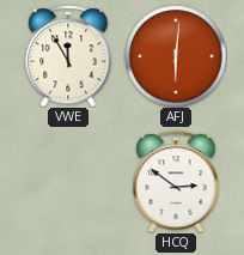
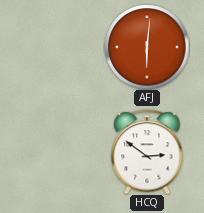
VWE: 11:55 -> none (68, 56)
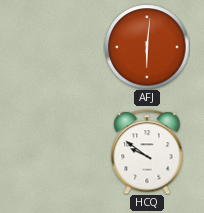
HCQ: 2:51 -> 9:51 (147, 152)
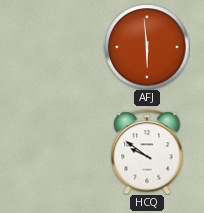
AFJ: 6:01 -> 5:59 (147, 47)
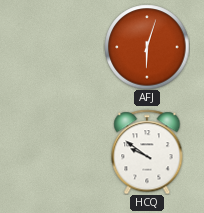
AFJ: 5:59 -> 6:03 (147, 47)
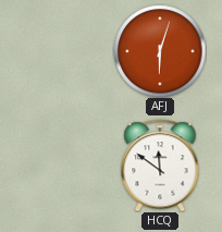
HCQ: 9:51 -> 11:51 (160, 166)
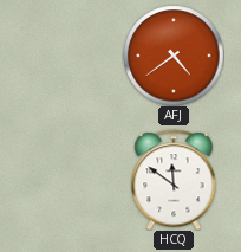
AFJ: 6:03 -> 4:39 (174, 56)
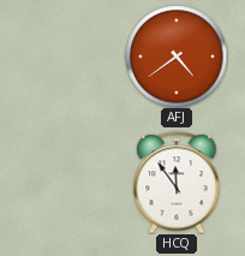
HCQ: 11:51 -> 11:54 (177, 183)
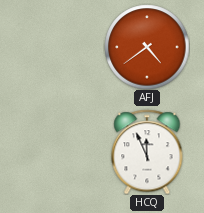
HCQ: 11:54 -> 11:56 (147, 152)
